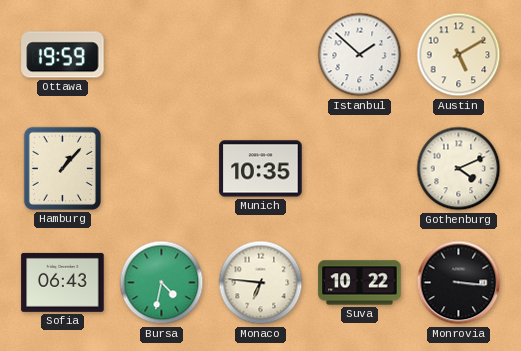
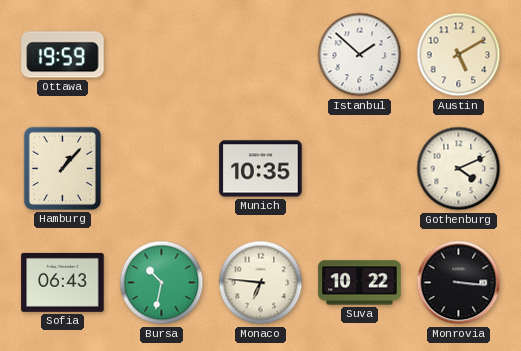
Bursa: 4:32 -> 10:32 (162, 283)
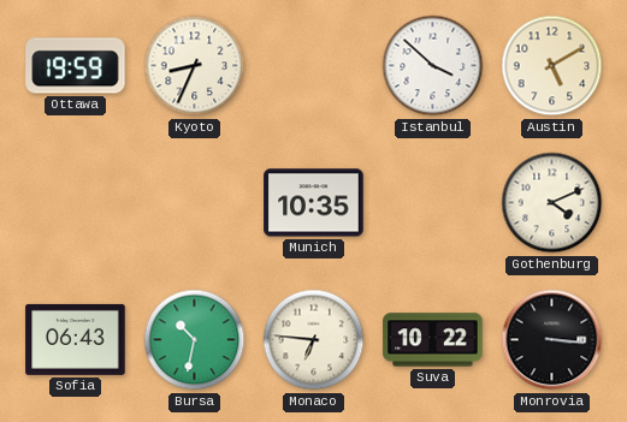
Kyoto: none -> 8:34 (195, 66)
Istanbul: 1:52 -> 3:52 (433, 66)
Hamburg: 1:07 -> none (62, 168)
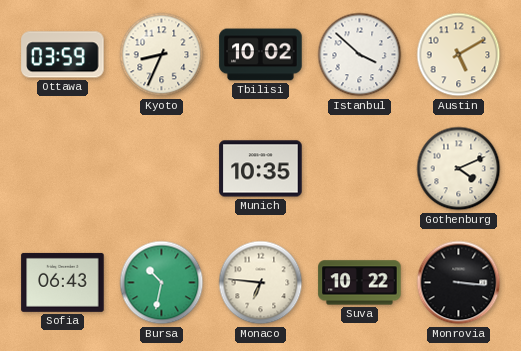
Ottawa: 19:59 -> 03:59 (63, 55)
Tbilisi: none -> 10:02 (261, 55)
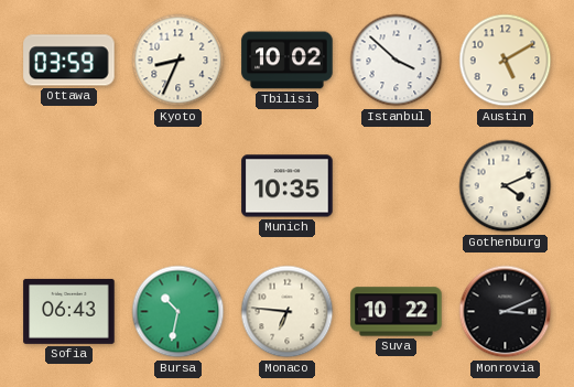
Monrovia: 3:16 -> 3:11 (506, 312)
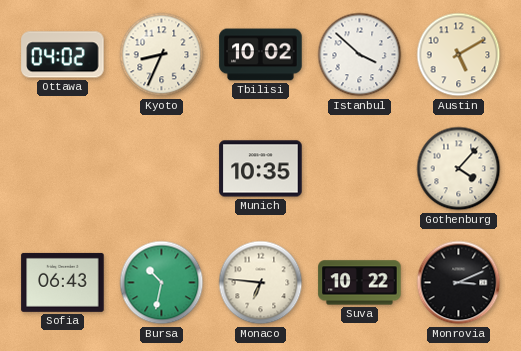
Ottawa: 03:59 -> 04:02 (63, 55)
Gothenburg: 4:11 -> 4:07 (459, 169)
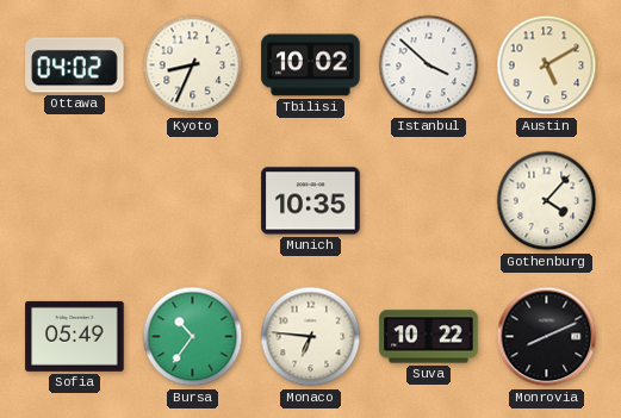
Sofia: 06:43 -> 05:49 (75, 336)
Bursa: 10:32 -> 10:36 (193, 337)
Monrovia: 3:11 -> 8:11 (547, 337)
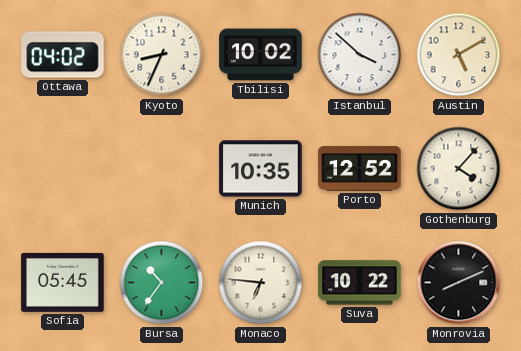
Porto: none -> 12:52 (360, 169)
Sofia: 05:49 -> 05:45 (63, 282)
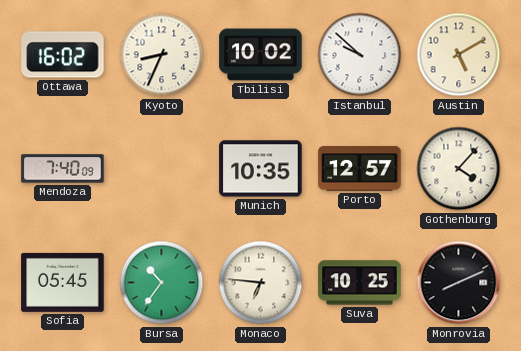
Ottawa: 04:02 -> 16:02 (63, 55)
Istanbul: 3:52 -> 9:52 (360, 55)
Mendoza: none -> 7:40 (63, 169)
Porto: 12:52 -> 12:57 (360, 169)
Suva: 10:22 -> 10:25 (360, 283)
